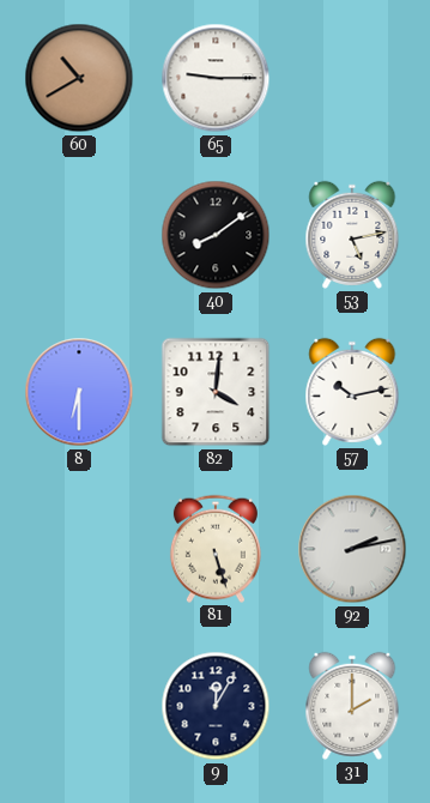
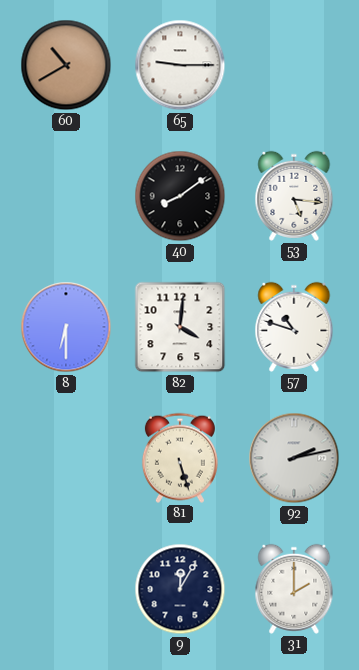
53: 5:13 -> 5:16 (294, 196)
57: 10:13 -> 10:48 (294, 327)
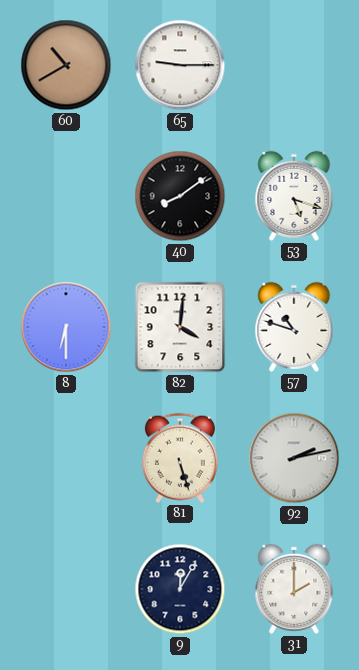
53: 5:16 -> 5:18 (294, 196)
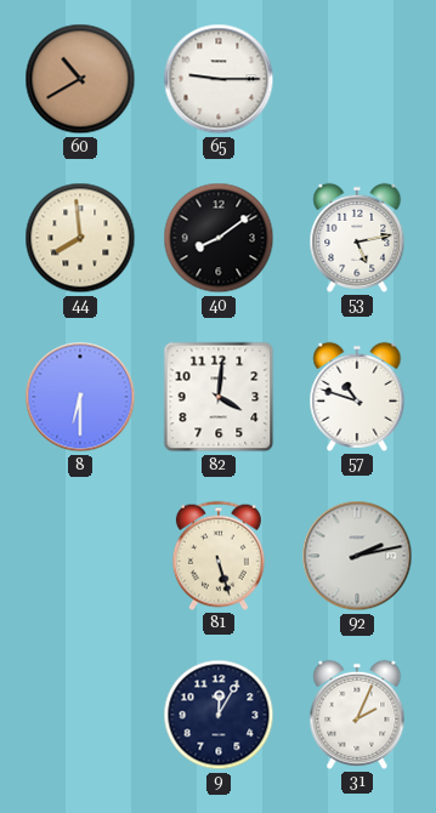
44: none -> 7:59 (80, 238)
53: 5:18 -> 5:13 (357, 238)
31: 2:00 -> 2:04 (357, 715)
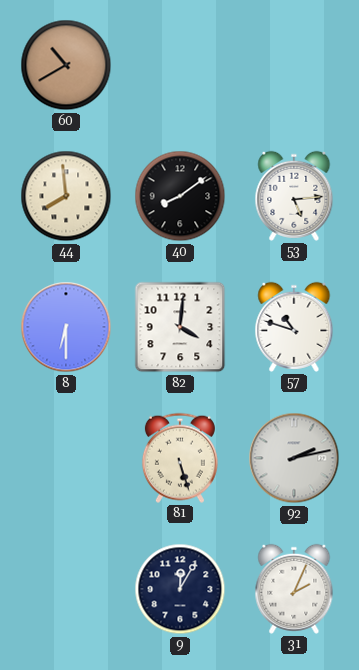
65: 9:15 -> none (219, 79)
53: 5:13 -> 5:14 (294, 196)
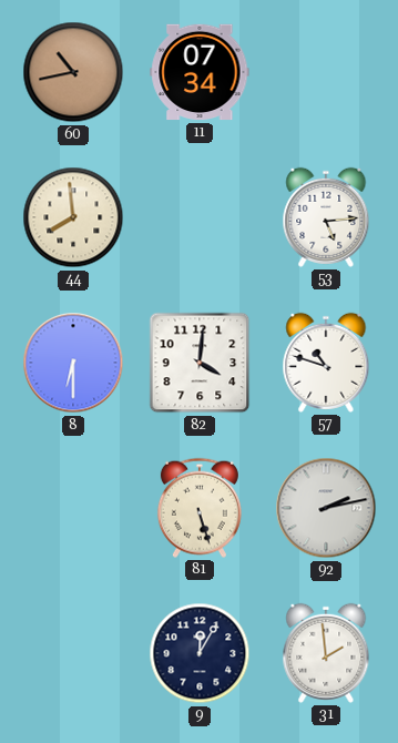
60: 10:40 -> 10:43 (73, 72)
11: none -> 07:34 (200, 72)
40: 8:09 -> none (180, 196)
31: 2:04 -> 1:59 (326, 653)
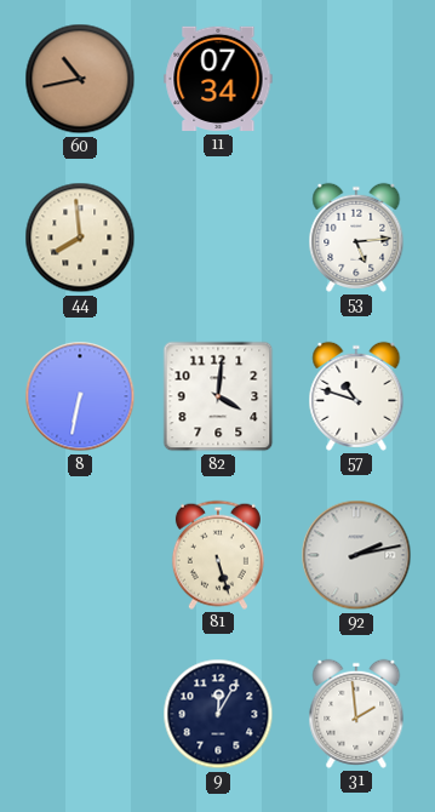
8: 6:30 -> 6:32 (80, 396)
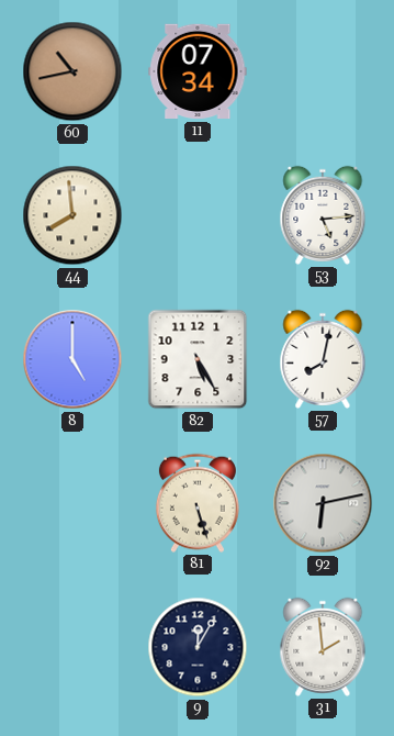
8: 6:32 -> 5:00 (72, 359)
82: 4:01 -> 5:25 (198, 359)
57: 10:48 -> 8:02 (323, 359)
92: 2:13 -> 6:13 (323, 503)
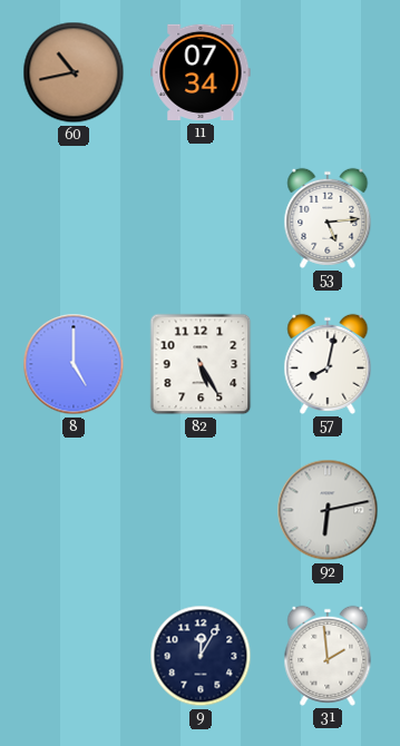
44: 7:59 -> none (72, 215)
81: 5:27 -> none (198, 503)
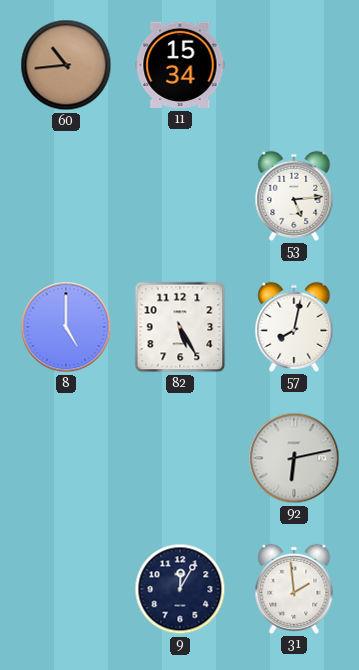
60: 10:43 -> 10:44 (66, 65)
11: 07:34 -> 15:34 (180, 65)
